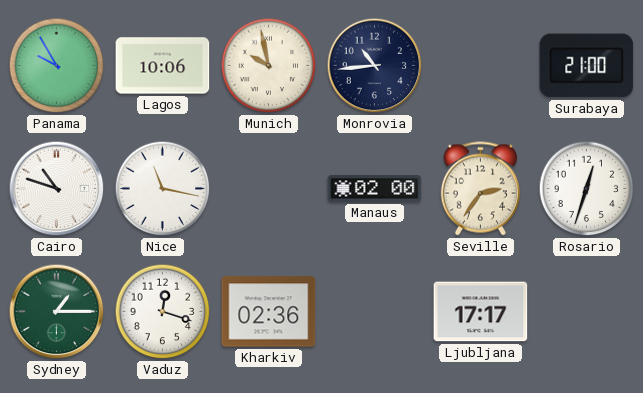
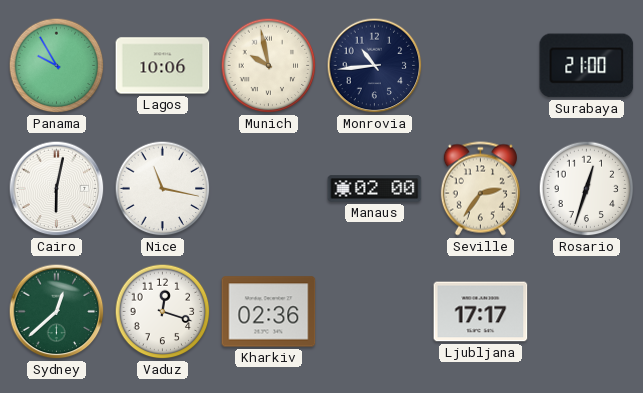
Cairo: 10:48 -> 6:02 (57, 189)
Sydney: 1:15 -> 12:38 (57, 312)
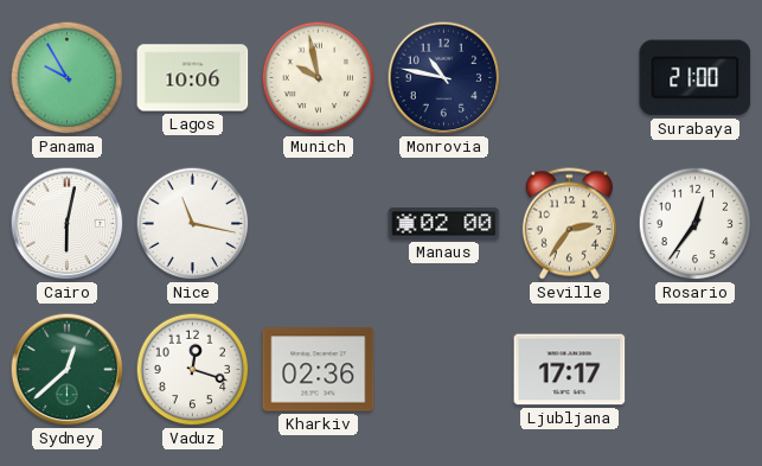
Monrovia: 10:44 -> 10:47 (444, 78)
Rosario: 12:33 -> 12:36 (696, 224)
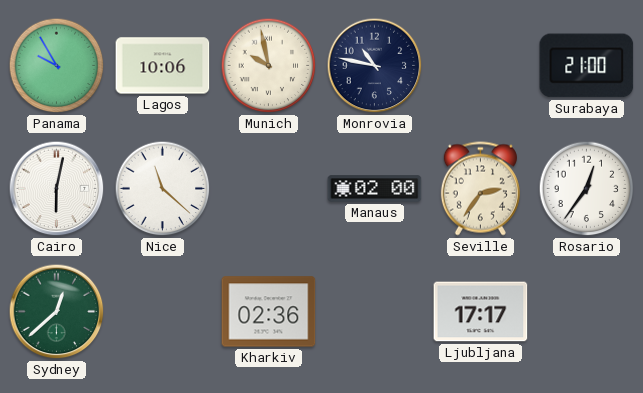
Nice: 11:17 -> 11:22 (163, 189)
Vaduz: 12:18 -> none (193, 370)
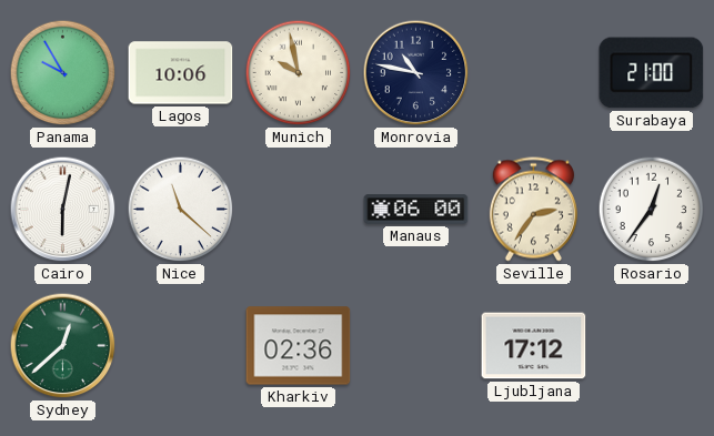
Manaus: 02:00 -> 06:00 (416, 210)
Ljubljana: 17:17 -> 17:12 (534, 346)
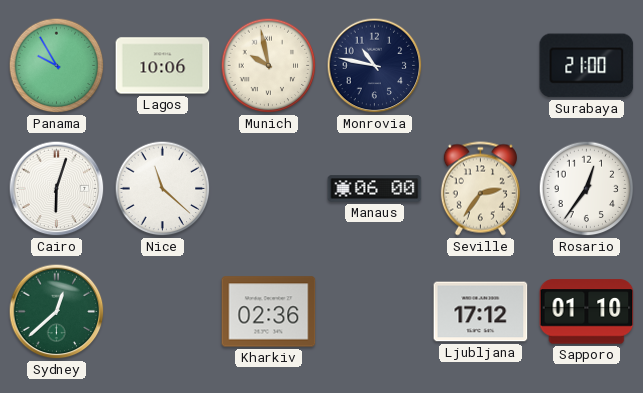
Cairo: 6:02 -> 6:03 (57, 189)
Sapporo: none -> 01:10 (587, 312)
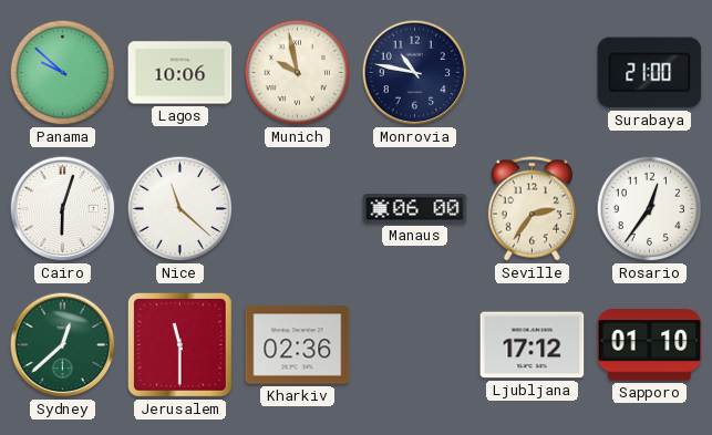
Panama: 9:55 -> 9:52 (63, 73)
Jerusalem: none -> 11:30 (180, 345)
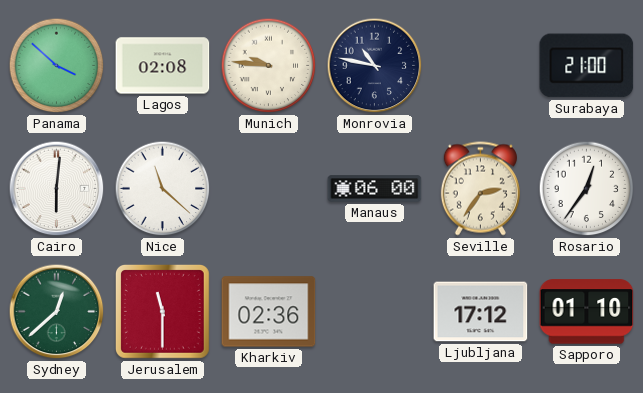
Panama: 9:52 -> 3:52 (57, 66)
Lagos: 10:06 -> 02:08 (163, 66)
Munich: 9:58 -> 9:46 (269, 66)
Cairo: 6:03 -> 6:01 (57, 189)
